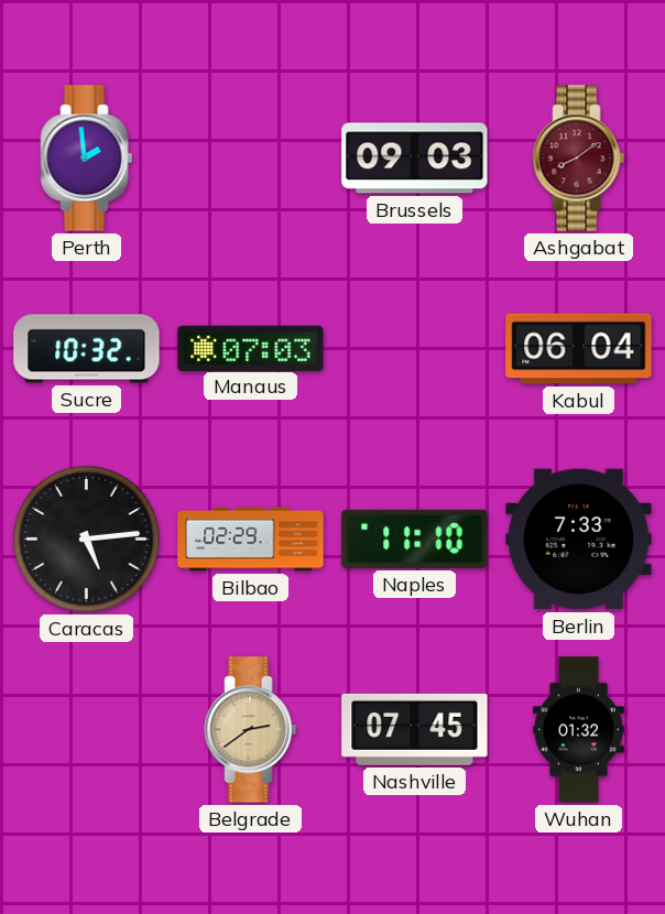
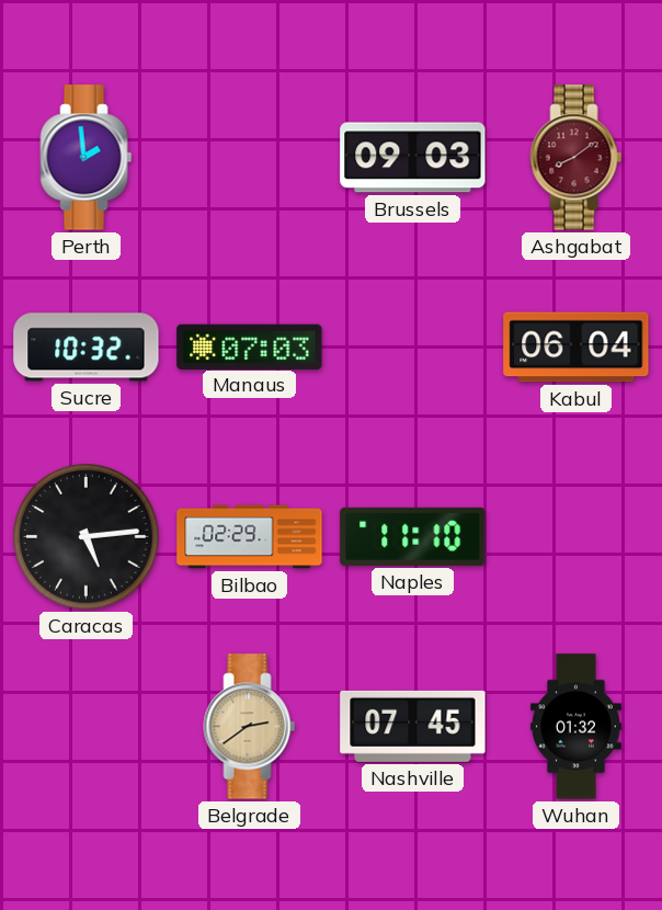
Berlin: 7:33 -> none (579, 540)
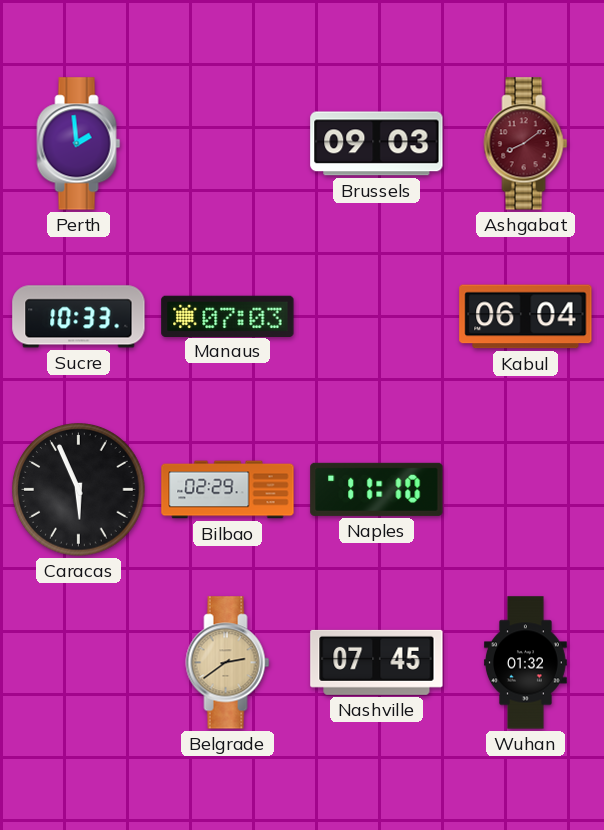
Sucre: 10:32 -> 10:33 (79, 317)
Caracas: 5:14 -> 5:56 (79, 490)
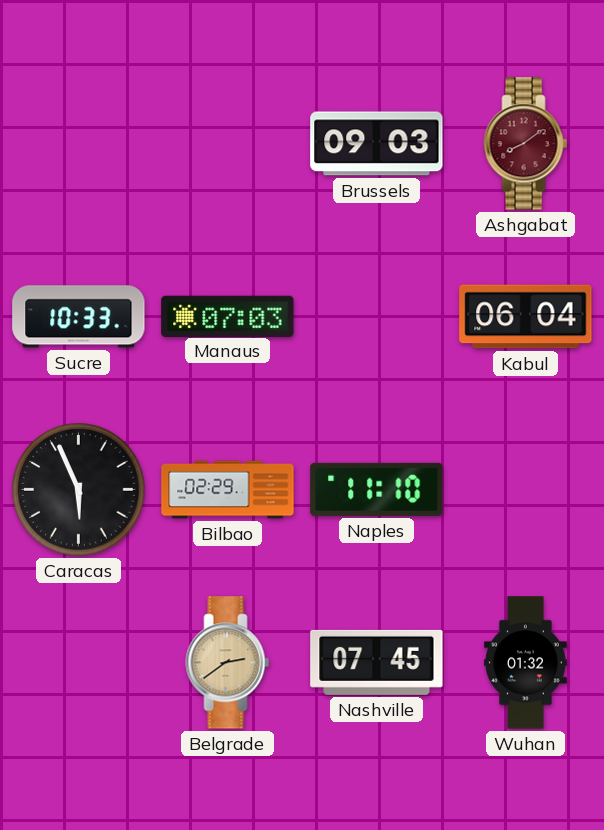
Perth: 1:59 -> none (79, 144)
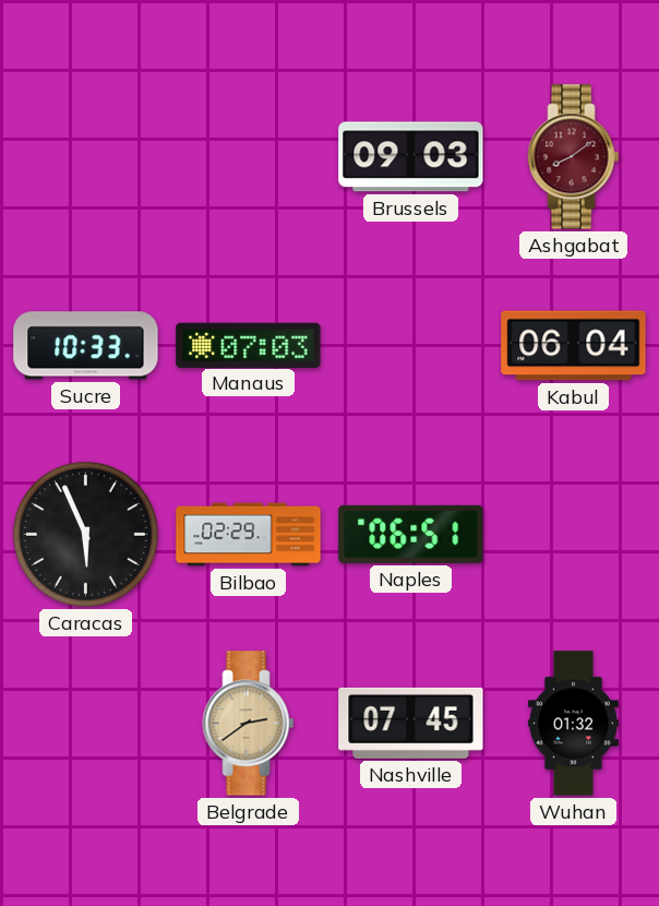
Naples: 11:10 -> 06:51 (411, 534)
